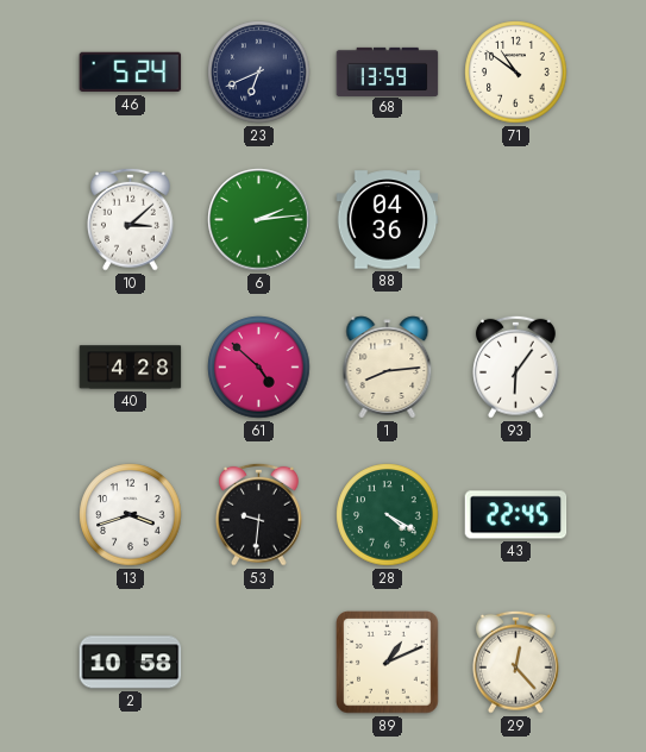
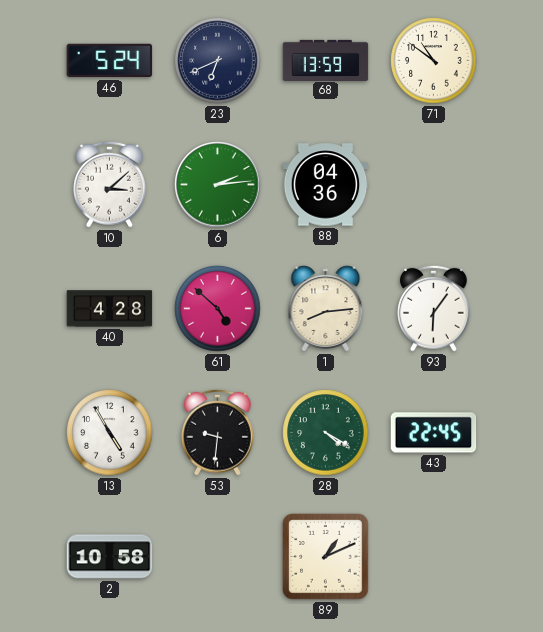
13: 3:42 -> 4:55 (110, 433)
29: 12:23 -> none (516, 662)
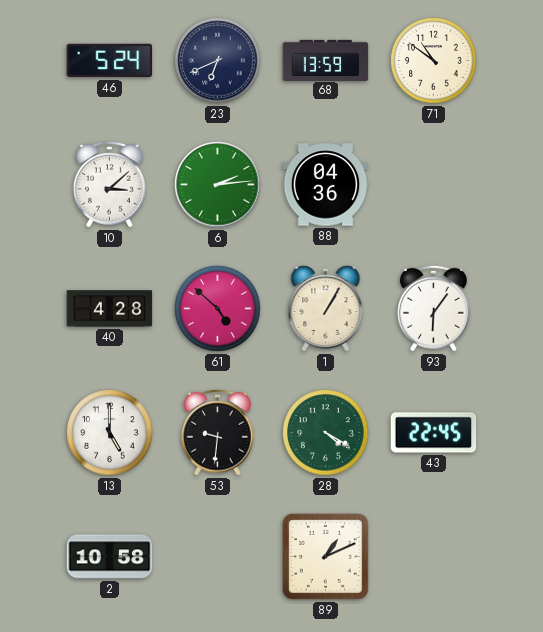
1: 8:14 -> 1:05 (326, 309)
13: 4:55 -> 5:00 (110, 433)
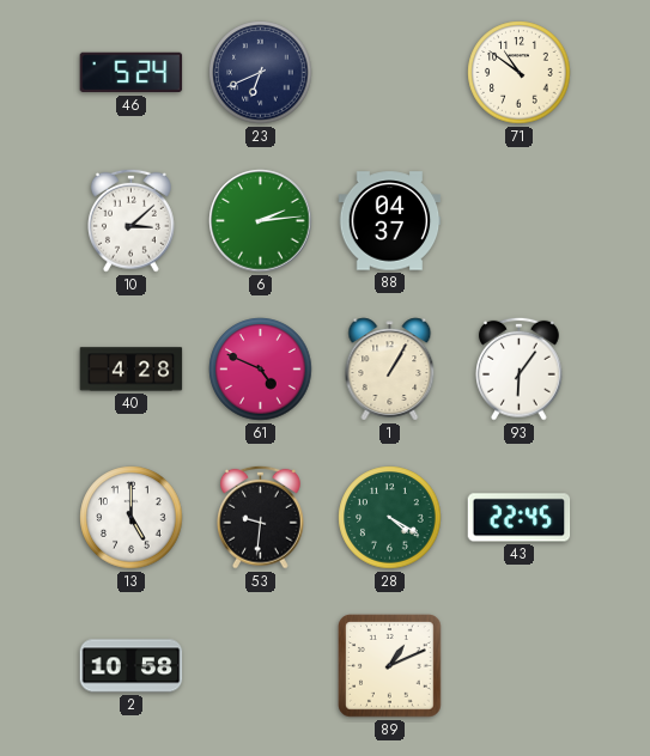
68: 13:59 -> none (326, 60)
88: 04:36 -> 04:37 (390, 221)
61: 4:52 -> 4:49 (261, 370)
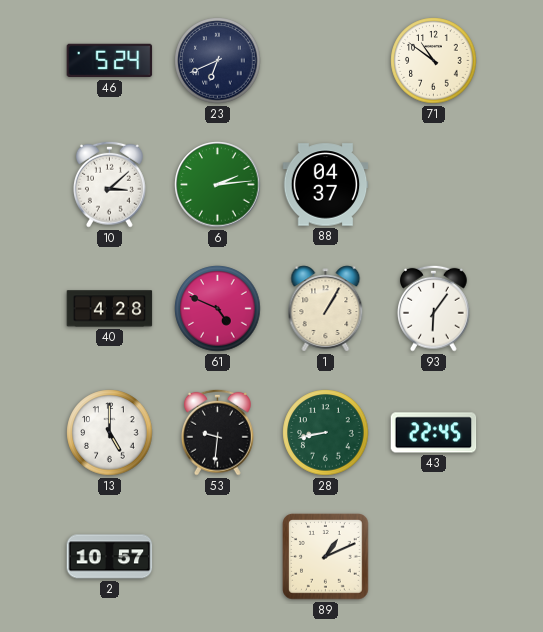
28: 4:20 -> 8:43 (326, 433)
2: 10:58 -> 10:57 (110, 557)
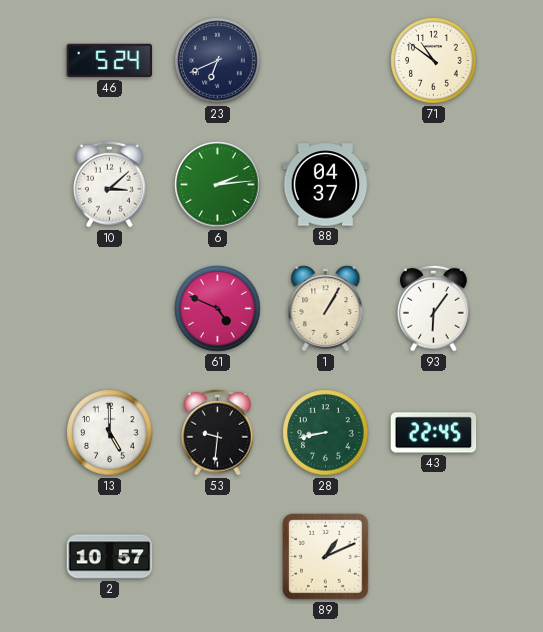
40: 4:28 -> none (110, 309)
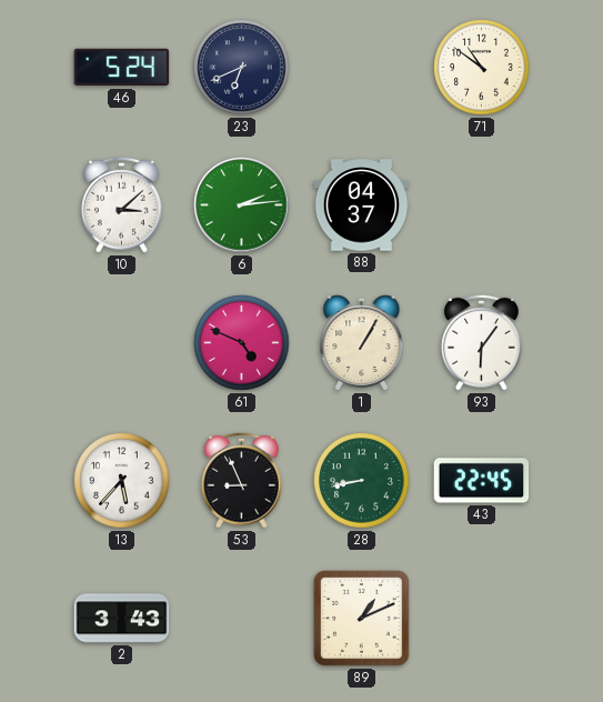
13: 5:00 -> 5:37 (122, 481)
53: 9:31 -> 8:56 (242, 480)
2: 10:57 -> 3:43 (122, 619)
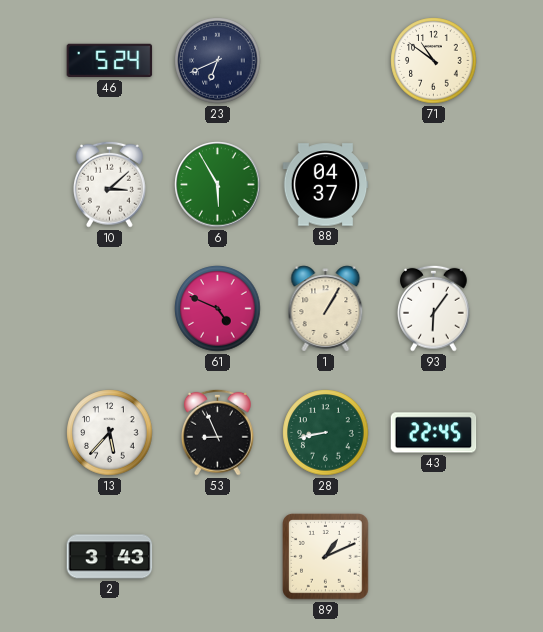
6: 2:14 -> 5:55 (218, 185)
